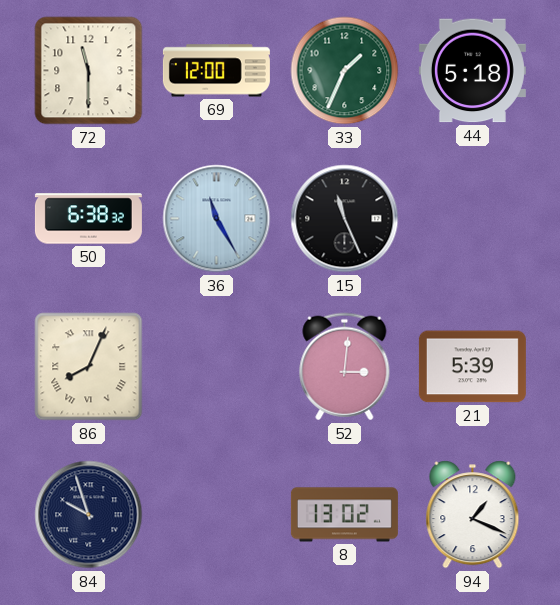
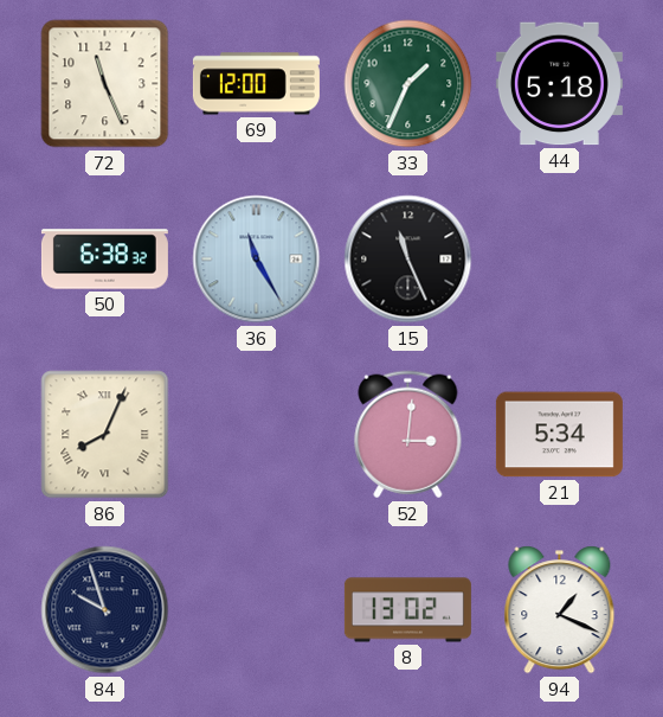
72: 11:30 -> 11:26 (105, 84)
21: 5:39 -> 5:34 (559, 435)
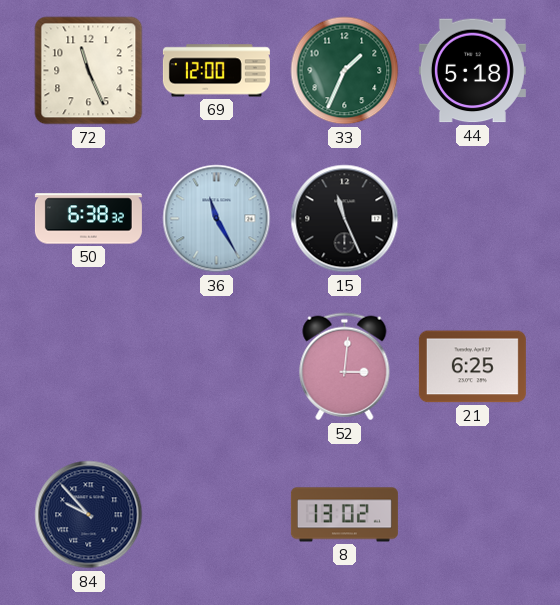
86: 8:04 -> none (105, 435)
21: 5:34 -> 6:25 (472, 367)
84: 9:57 -> 9:53 (89, 515)
94: 1:19 -> none (560, 610)
